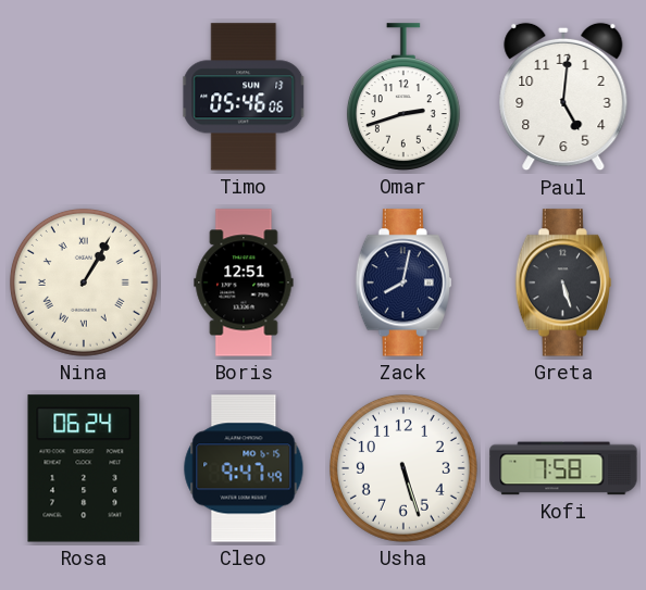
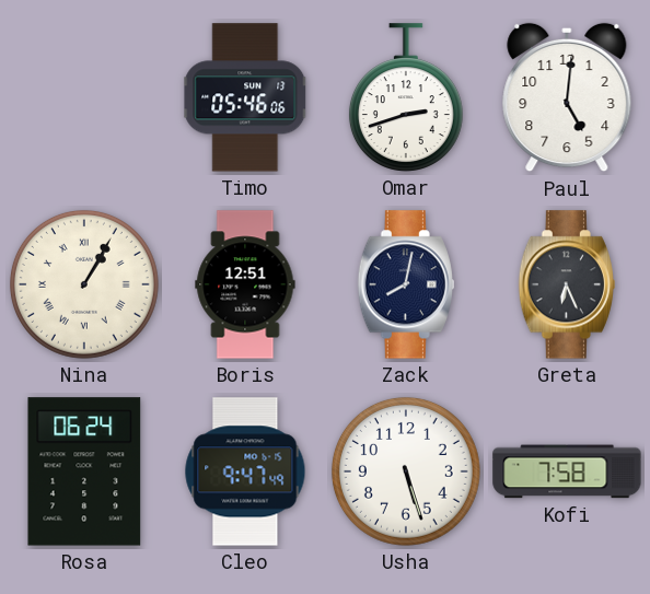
Greta: 5:27 -> 6:26 (567, 284)
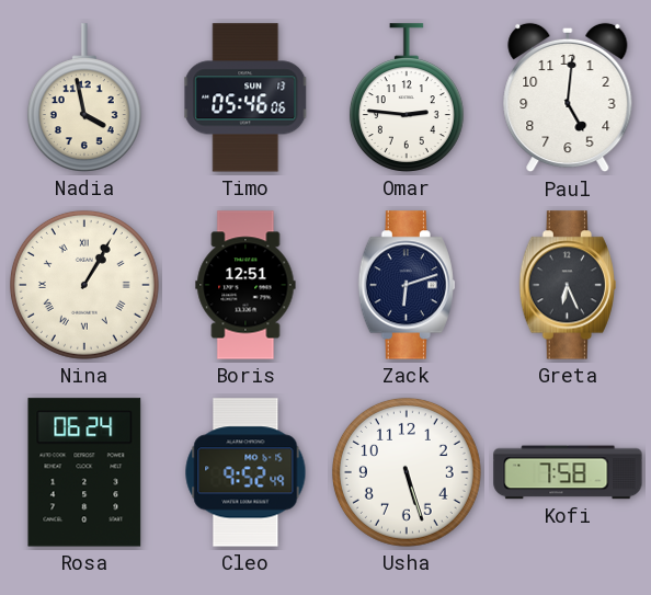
Nadia: none -> 3:58 (84, 98)
Omar: 2:42 -> 2:46 (407, 98)
Zack: 8:02 -> 6:12 (407, 285)
Cleo: 9:47 -> 9:52 (245, 472)
